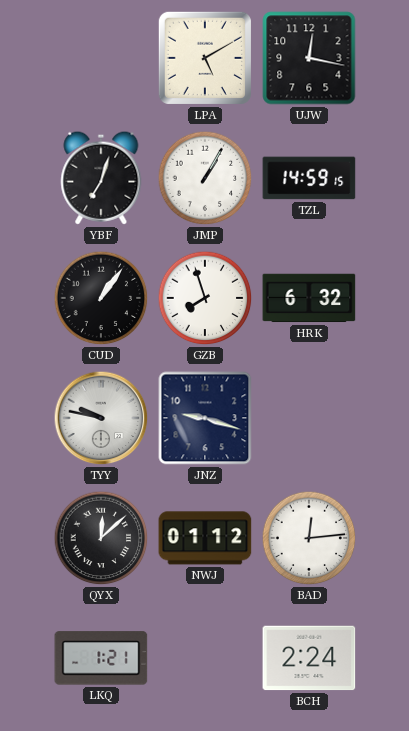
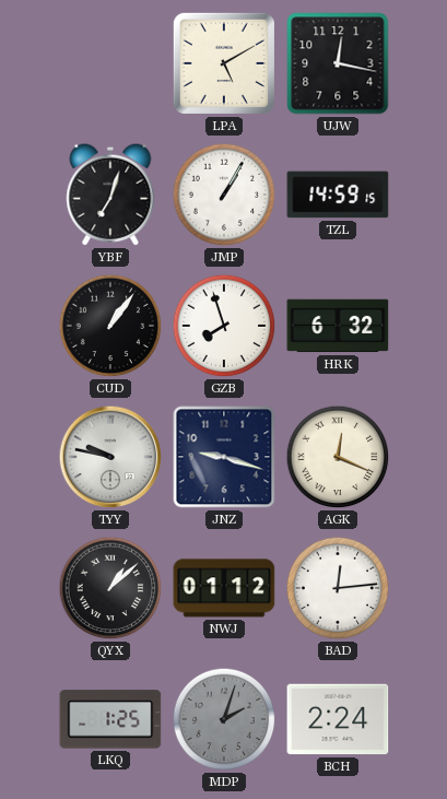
AGK: none -> 12:19 (338, 457)
QYX: 12:08 -> 1:08 (110, 588)
LKQ: 1:21 -> 1:25 (110, 719)
MDP: none -> 2:03 (224, 719)
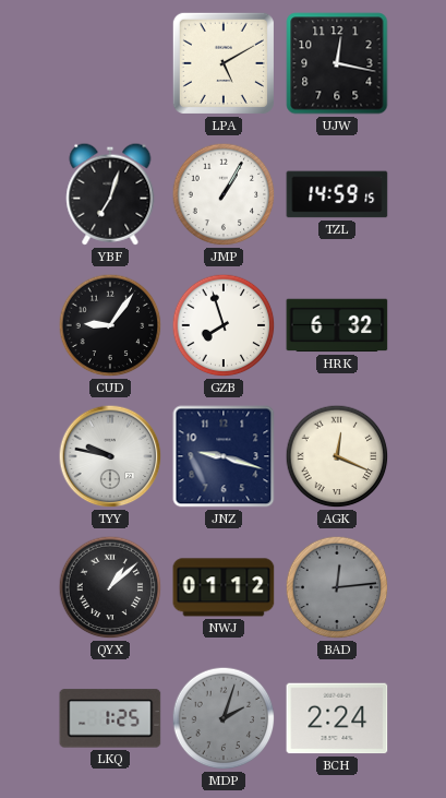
CUD: 1:06 -> 9:06 (110, 325)
BAD dial: white -> grey (337, 587)
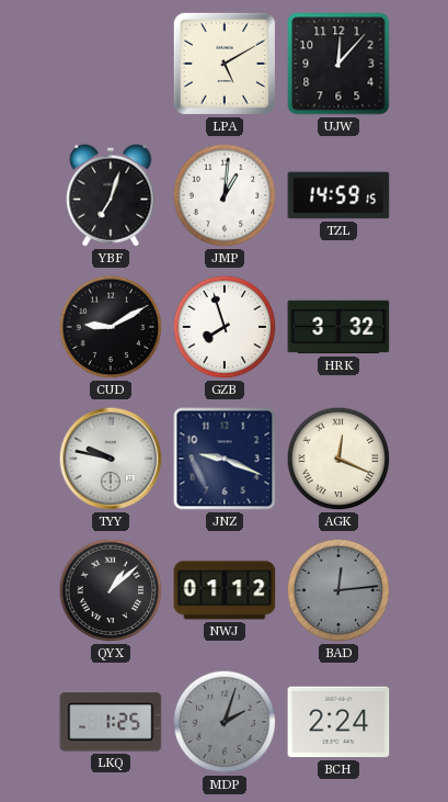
UJW: 12:17 -> 12:07 (338, 64)
JMP: 1:05 -> 1:01 (225, 195)
CUD: 9:06 -> 9:10 (111, 327)
HRK: 6:32 -> 3:32 (338, 327)
JNZ: 9:18 -> 9:19 (225, 459)
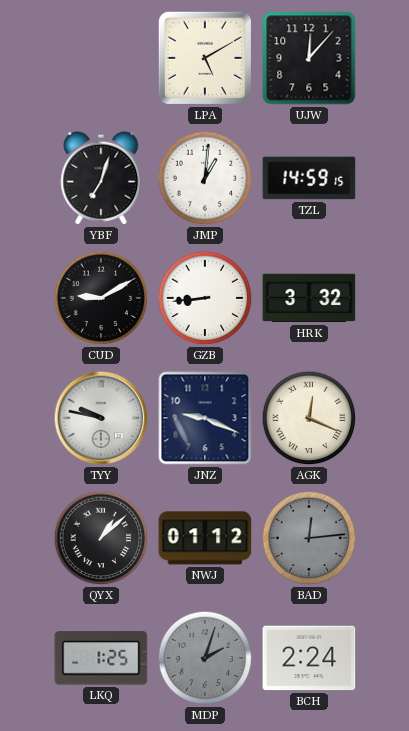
GZB: 7:57 -> 8:44 (205, 298)
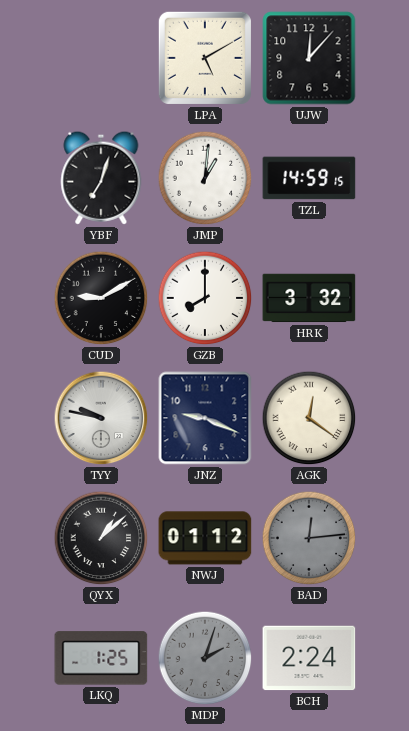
GZB: 8:44 -> 8:00 (205, 298)
AGK: 12:19 -> 12:21 (309, 418)
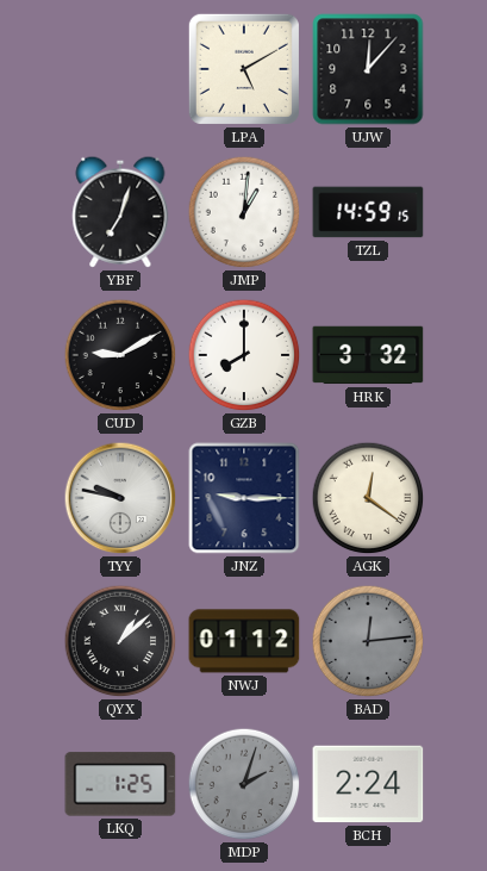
JNZ: 9:19 -> 9:15 (244, 498)
